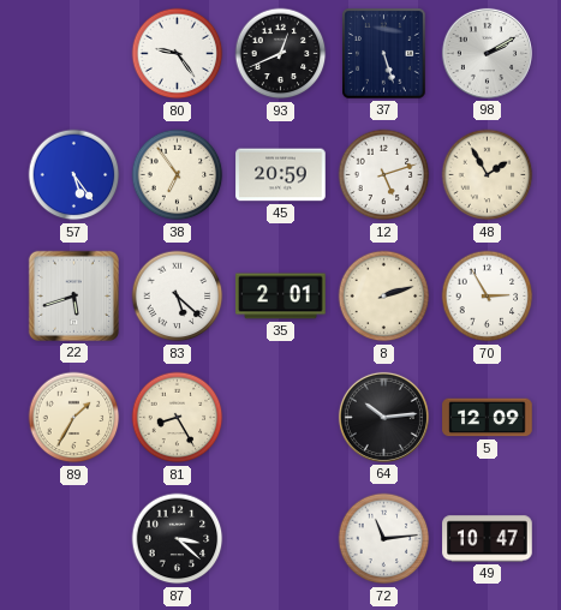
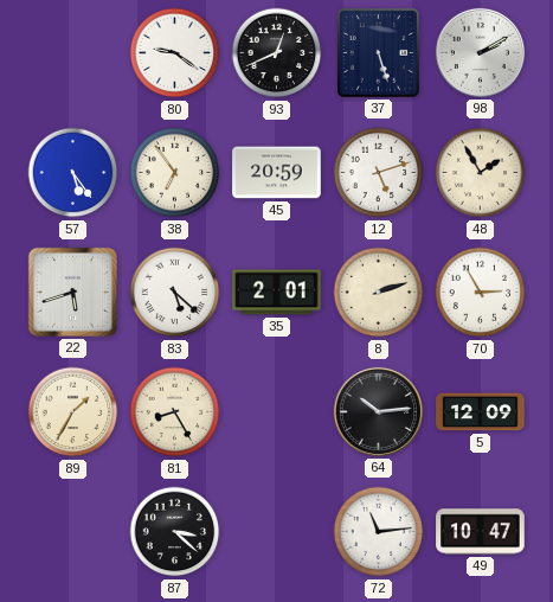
80: 9:24 -> 9:21 (175, 53)
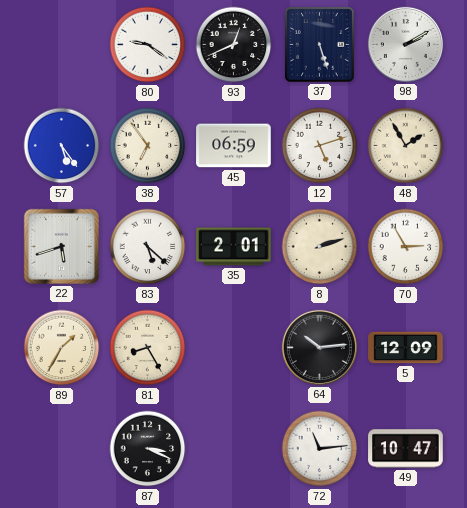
45: 20:59 -> 06:59 (234, 146)
87: 3:22 -> 3:19 (148, 449)
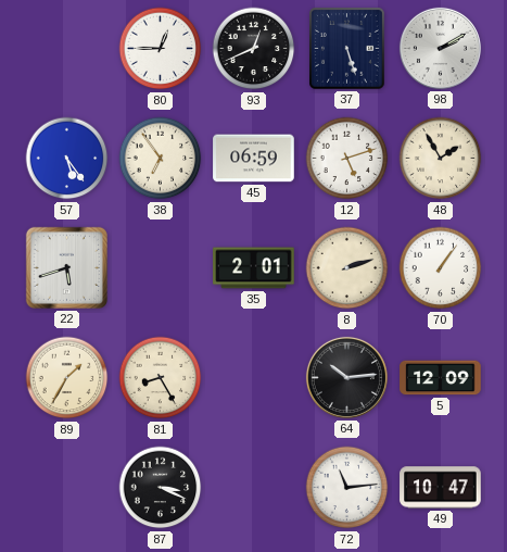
80: 9:21 -> 12:45 (161, 49)
83: 5:22 -> none (148, 247)
70: 2:55 -> 1:06 (441, 268)
